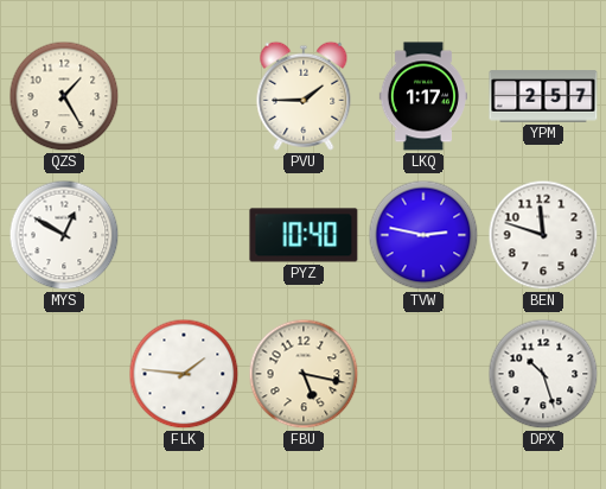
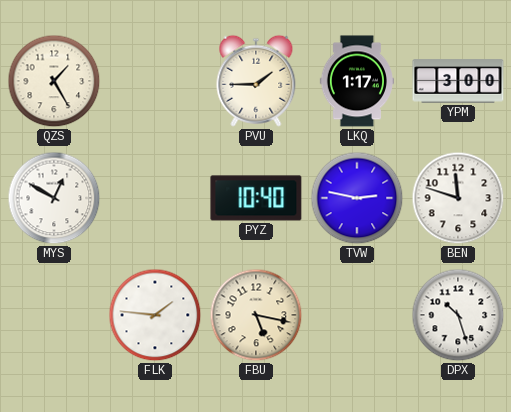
YPM: 2:57 -> 3:00 (458, 81)
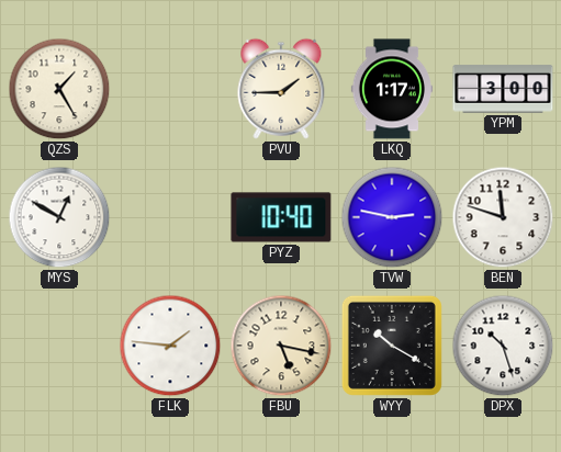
WYY: none -> 10:20 (392, 346)
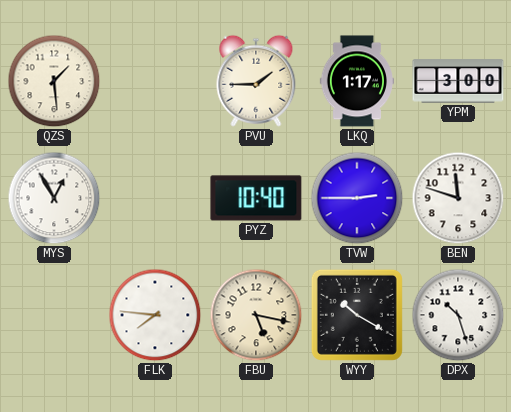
QZS: 1:25 -> 1:29 (54, 81)
MYS: 12:50 -> 12:55 (54, 198)
TVW: 2:47 -> 2:45 (357, 198)
FLK: 1:46 -> 7:46 (155, 315)
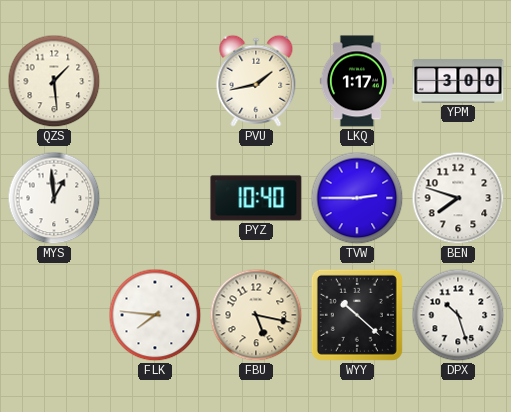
PVU: 1:45 -> 1:43 (256, 81)
MYS: 12:55 -> 12:59 (54, 198)
BEN: 11:48 -> 7:48 (458, 198)
WYY: 10:20 -> 10:22 (357, 315)
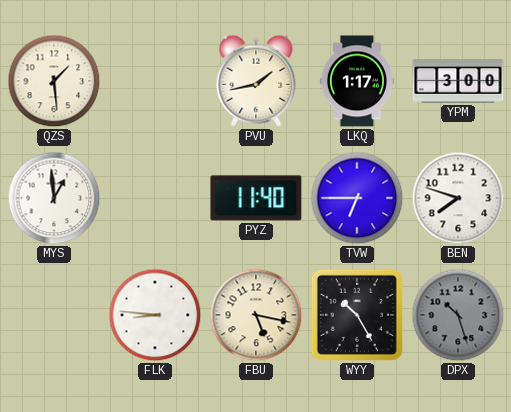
PYZ: 10:40 -> 11:40 (256, 198)
TVW: 2:45 -> 6:45 (357, 198)
FLK: 7:46 -> 8:46 (155, 315)
WYY: 10:22 -> 10:25 (357, 315)
DPX dial: white -> grey (458, 315)
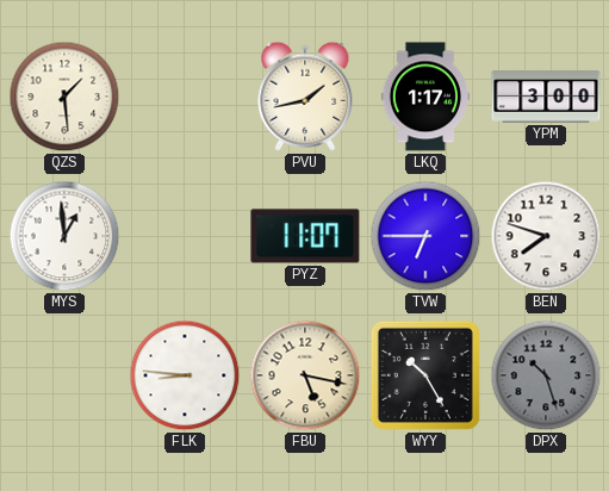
PYZ: 11:40 -> 11:07 (305, 236)
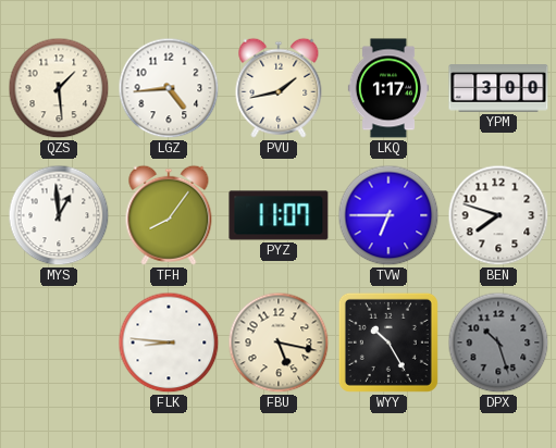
LGZ: none -> 4:44 (169, 88)
TFH: none -> 8:06 (169, 215)
